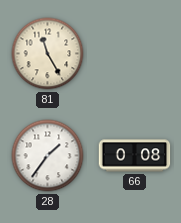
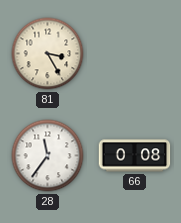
81: 11:25 -> 3:25 (48, 54)
28: 1:36 -> 11:36 (48, 156)
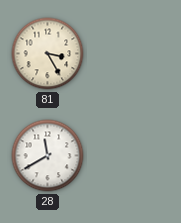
28: 11:36 -> 11:40 (48, 156)
66: 0:08 -> none (135, 156)
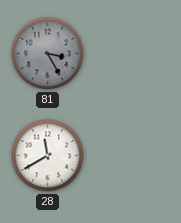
81 dial: cream -> grey (48, 54)
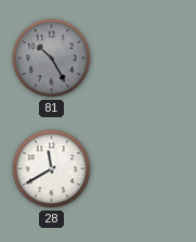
81: 3:25 -> 10:25 (52, 59)
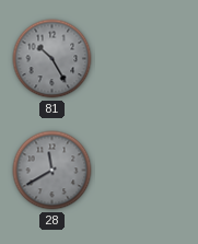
28 dial: white -> grey (53, 171)
